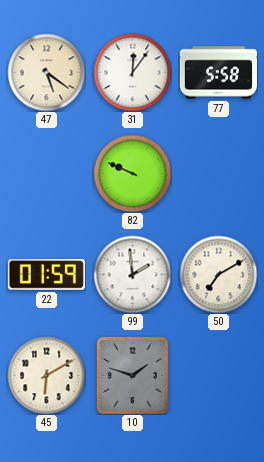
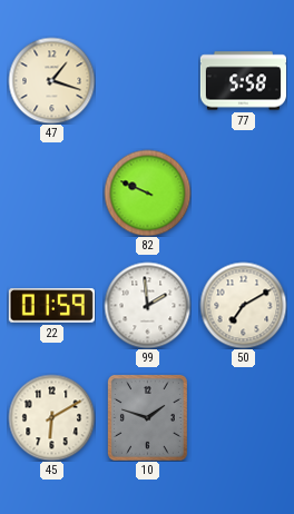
47: 5:21 -> 1:18 (51, 80)
31: 12:06 -> none (132, 72)
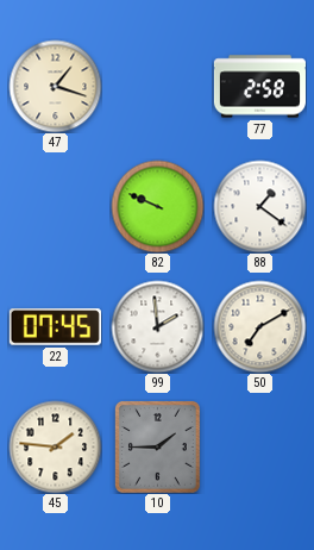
77: 5:58 -> 2:58 (259, 87)
88: none -> 1:21 (259, 206)
22: 01:59 -> 07:45 (55, 327)
45: 6:10 -> 1:46 (55, 446)
10: 1:48 -> 1:45 (157, 446)
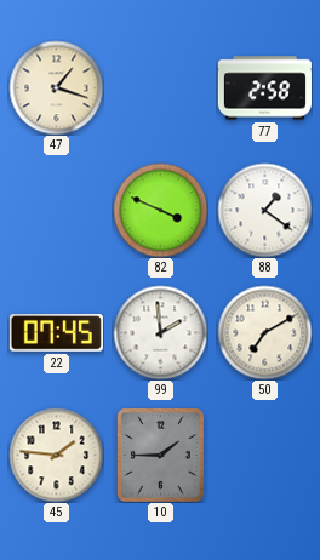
82: 9:49 -> 3:49 (160, 210)
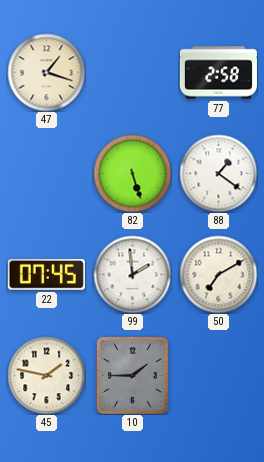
82: 3:49 -> 5:27 (132, 173)
45: 1:46 -> 1:47 (46, 375)
